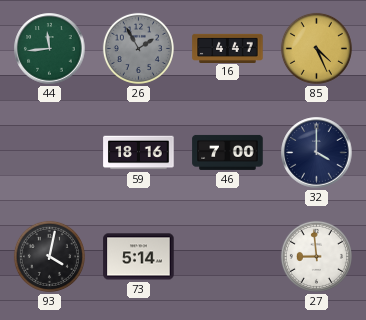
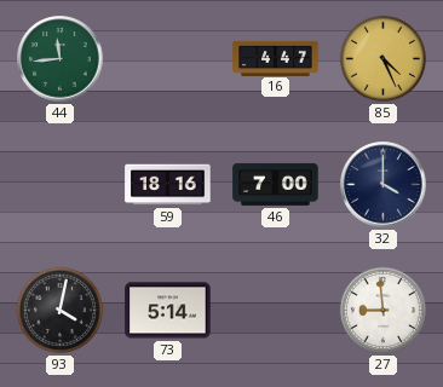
26: 1:55 -> none (138, 48)
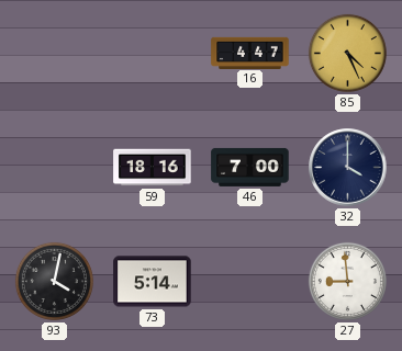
44: 11:44 -> none (61, 59)
